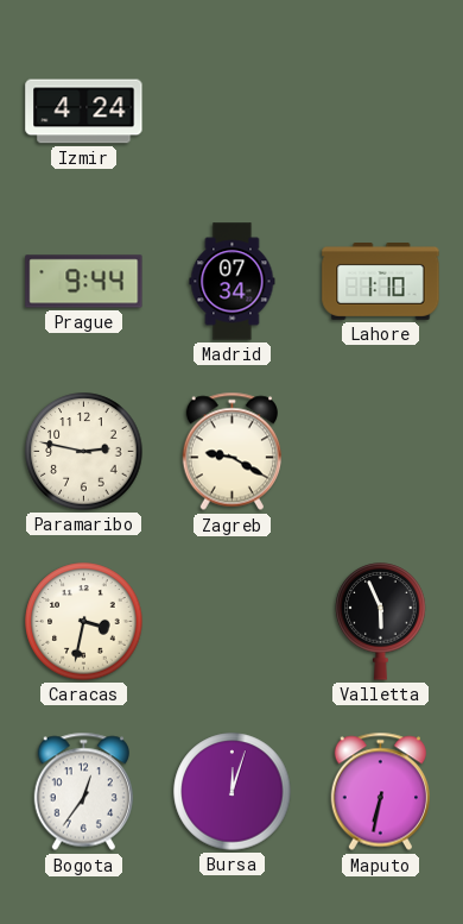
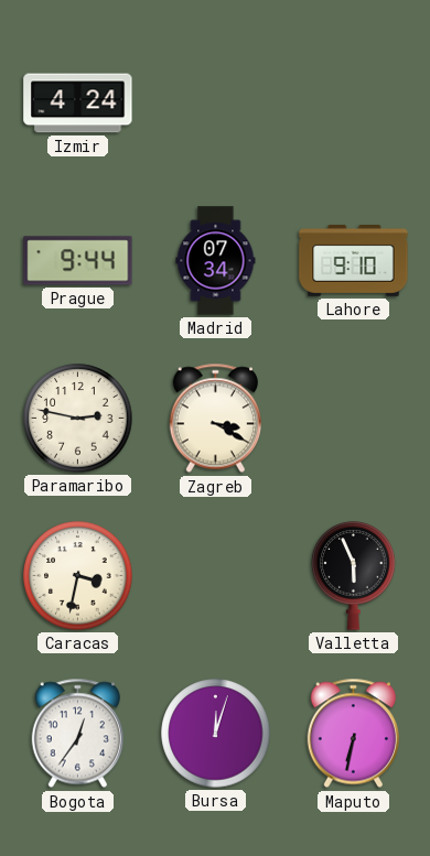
Lahore: 1:10 -> 9:10 (354, 261)
Zagreb: 9:20 -> 3:20 (215, 419)
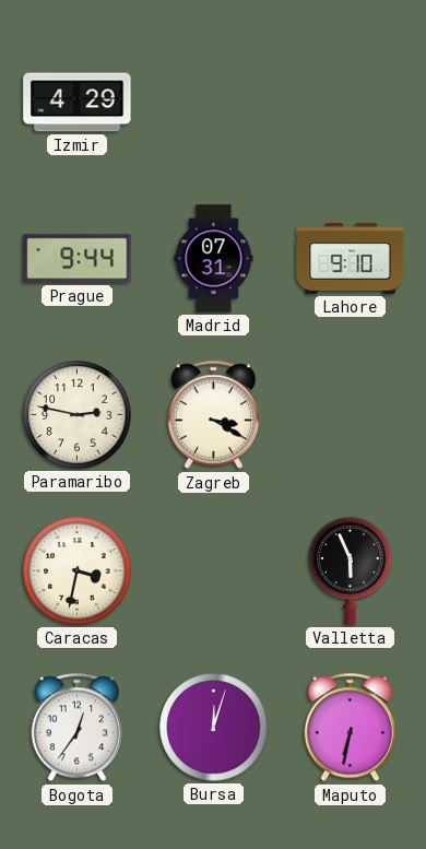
Izmir: 4:24 -> 4:29 (78, 103)
Madrid: 07:34 -> 07:31 (214, 259)
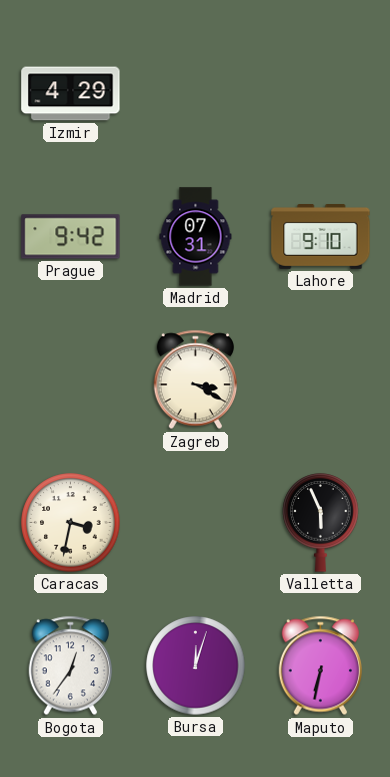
Prague: 9:44 -> 9:42 (71, 237)
Paramaribo: 2:47 -> none (78, 415)
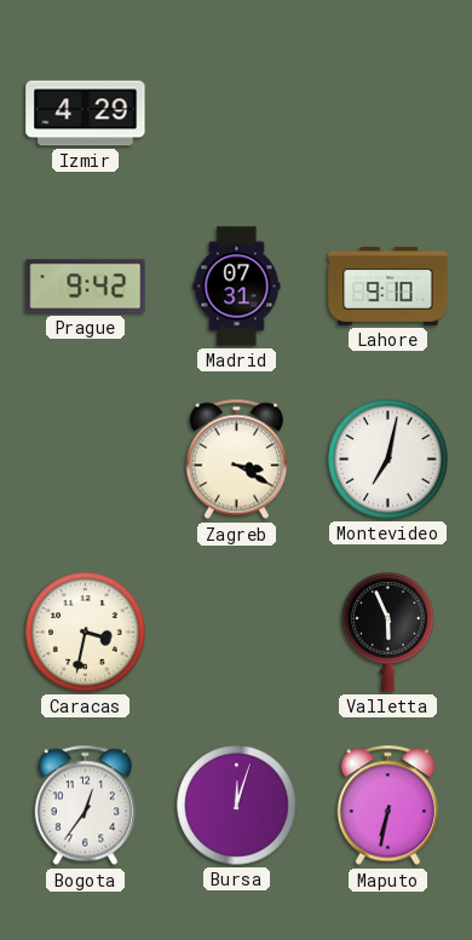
Montevideo: none -> 7:02 (388, 460)
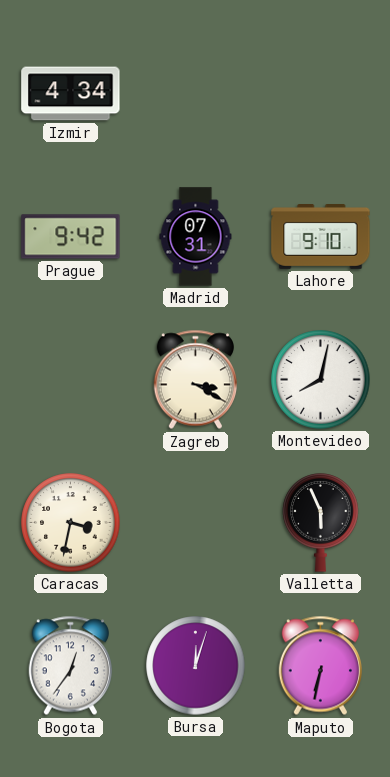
Izmir: 4:29 -> 4:34 (71, 94)
Montevideo: 7:02 -> 8:02 (321, 380)
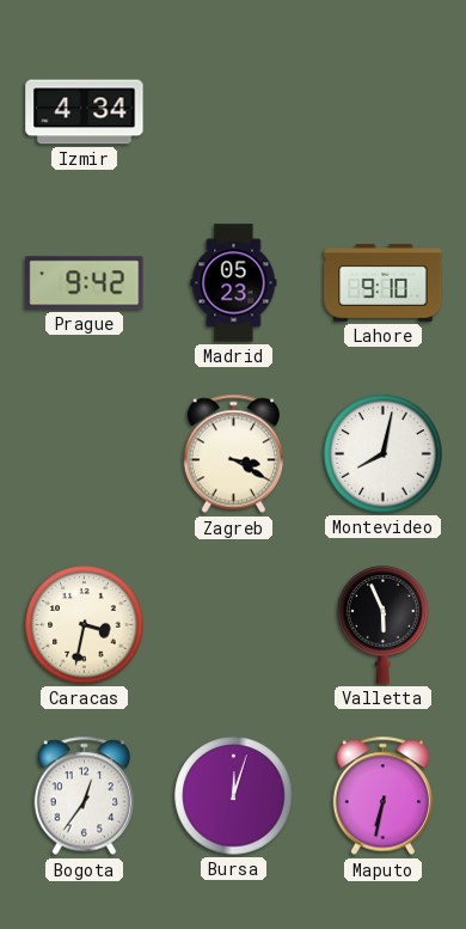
Madrid: 07:31 -> 05:23 (234, 283)
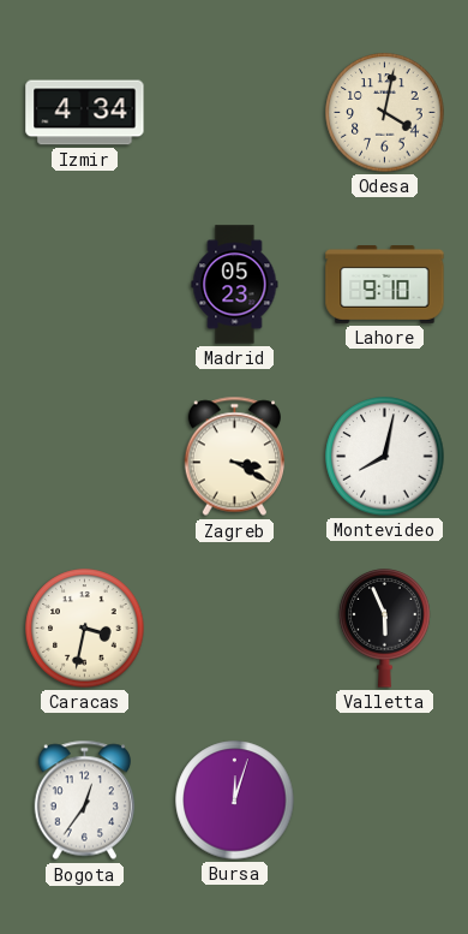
Odesa: none -> 4:02 (385, 113)
Prague: 9:42 -> none (85, 283)
Maputo: 6:32 -> none (382, 796)
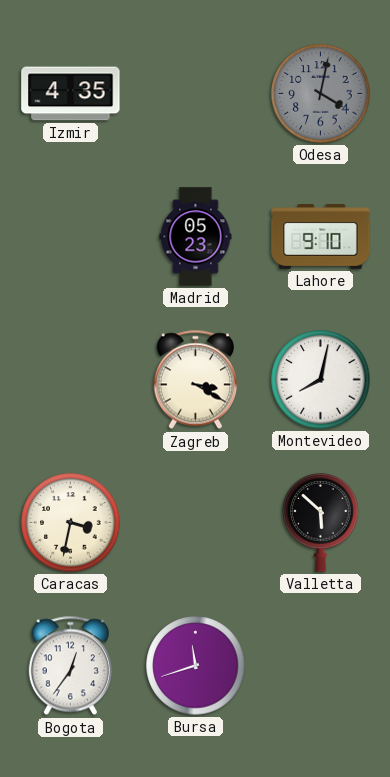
Izmir: 4:34 -> 4:35 (71, 94)
Odesa dial: cream -> grey (321, 94)
Valletta: 5:56 -> 5:52 (321, 523)
Bursa: 12:03 -> 11:42 (196, 666)
